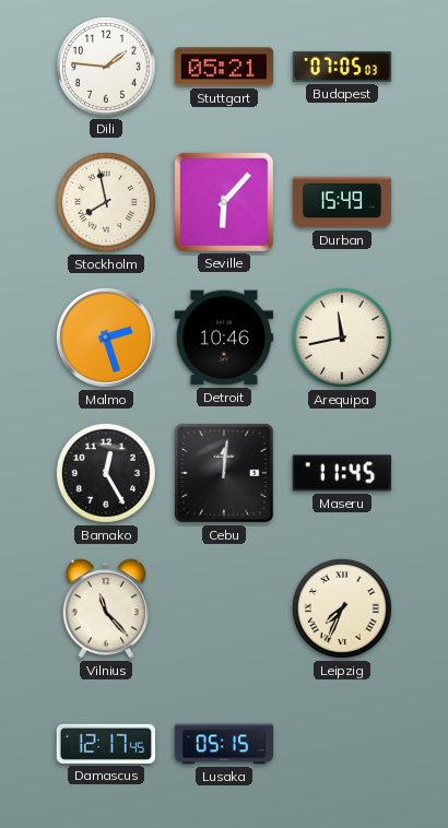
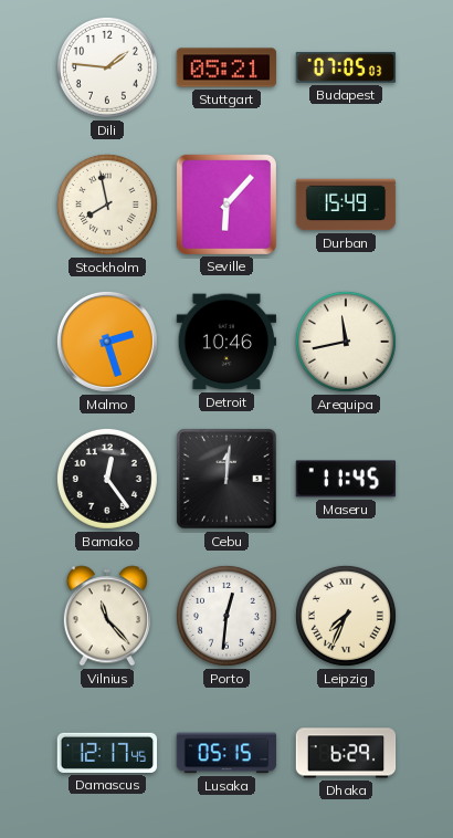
Bamako: 12:25 -> 12:24 (107, 479)
Porto: none -> 12:31 (227, 616)
Dhaka: none -> 6:29 (346, 753)
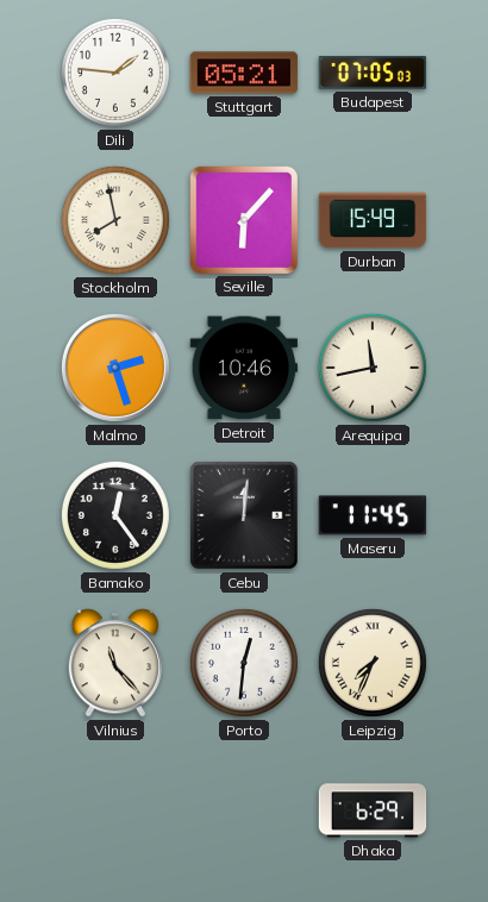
Damascus: 12:17 -> none (107, 753)
Lusaka: 05:15 -> none (227, 753)
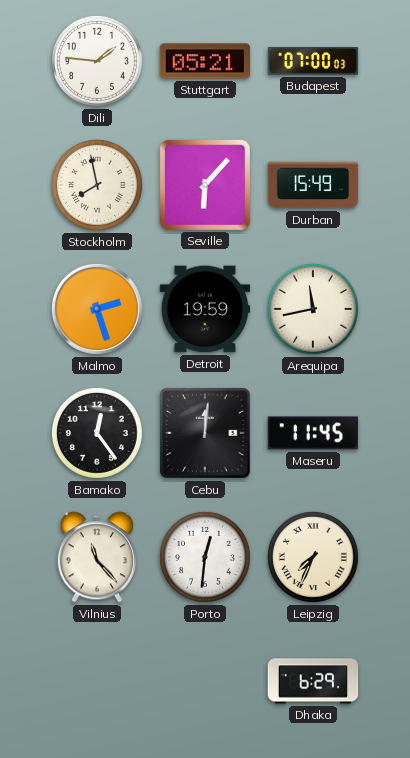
Budapest: 07:05 -> 07:00 (313, 61)
Detroit: 10:46 -> 19:59 (205, 309)
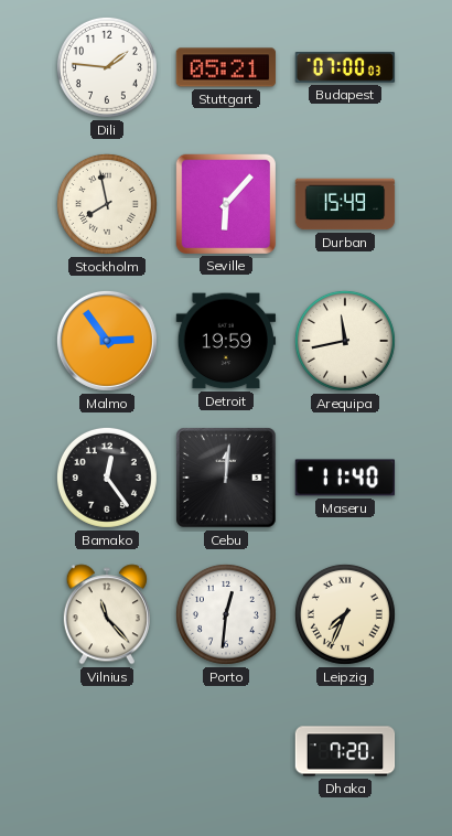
Malmo: 2:27 -> 2:54 (107, 341)
Maseru: 11:45 -> 11:40 (345, 478)
Dhaka: 6:29 -> 7:20 (345, 751)
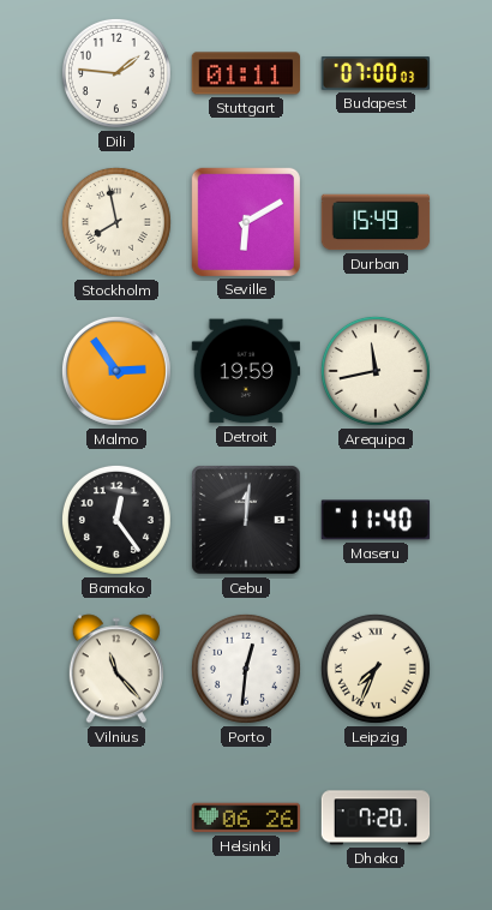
Stuttgart: 05:21 -> 01:11 (246, 73)
Seville: 6:07 -> 6:10 (245, 221)
Helsinki: none -> 06:26 (246, 818)
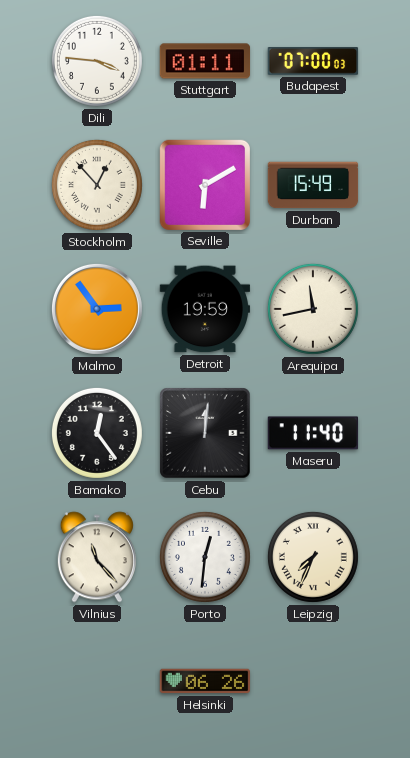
Dili: 1:46 -> 3:46 (97, 61)
Stockholm: 7:58 -> 12:53 (97, 185)
Dhaka: 7:20 -> none (376, 818)
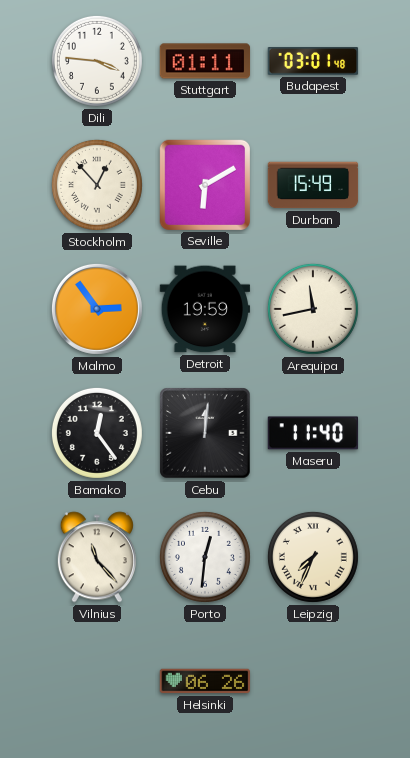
Budapest: 07:00 -> 03:01 (313, 61)
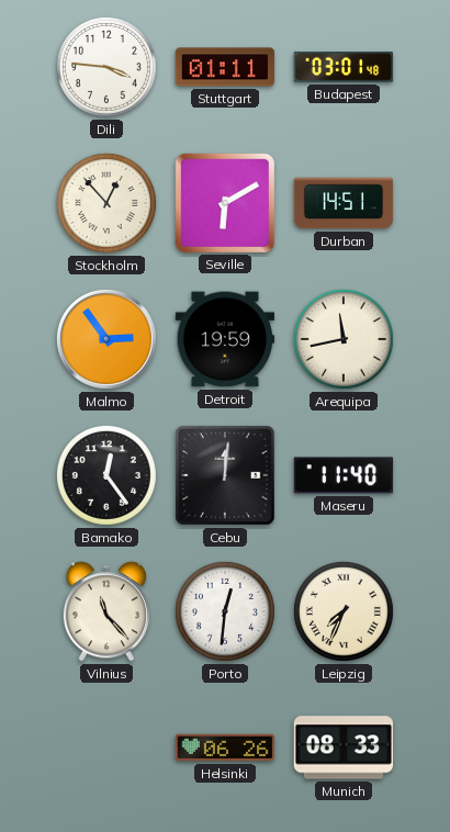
Durban: 15:49 -> 14:51 (344, 203)
Munich: none -> 08:33 (344, 747)
